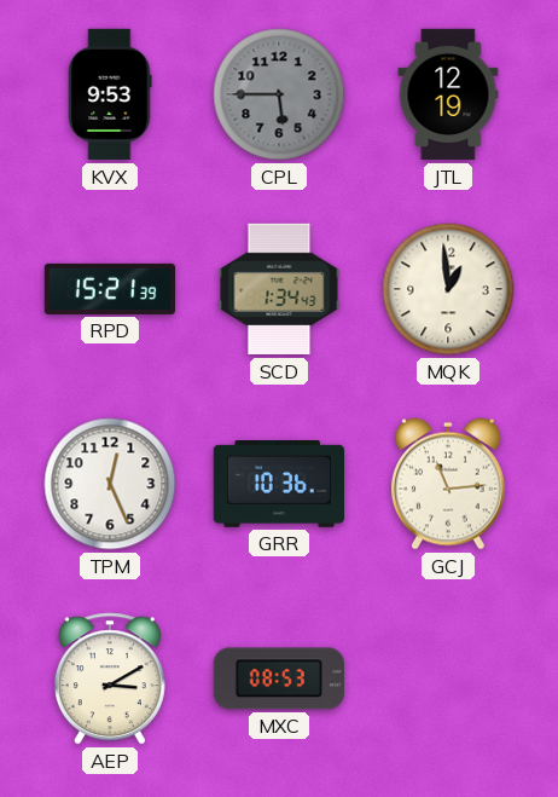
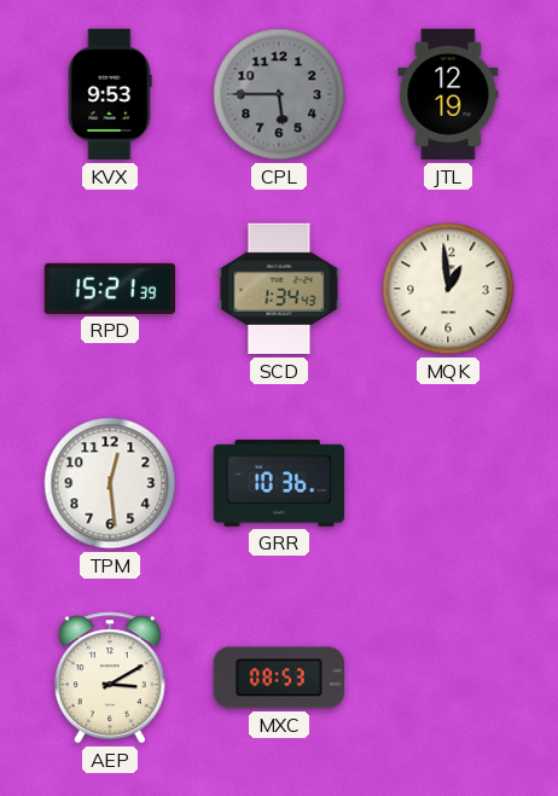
TPM: 12:26 -> 12:29 (110, 483)
GCJ: 11:14 -> none (448, 484)
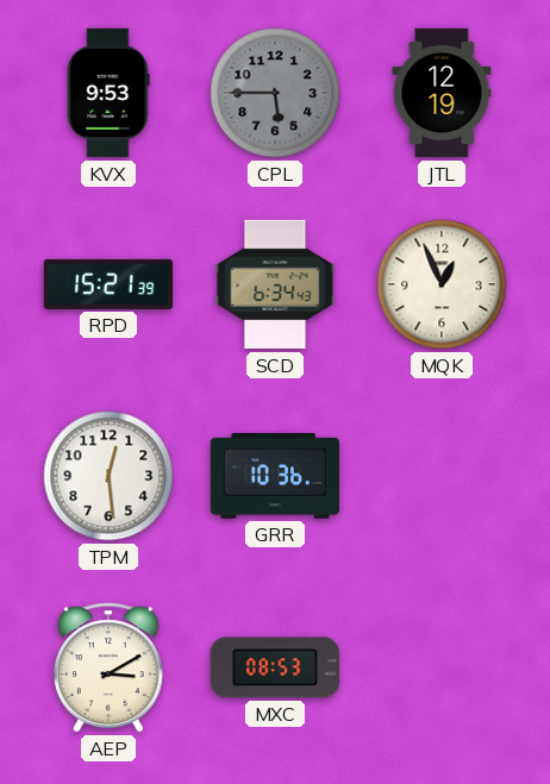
SCD: 1:34 -> 6:34 (275, 284)
MQK: 12:59 -> 12:56 (442, 284)
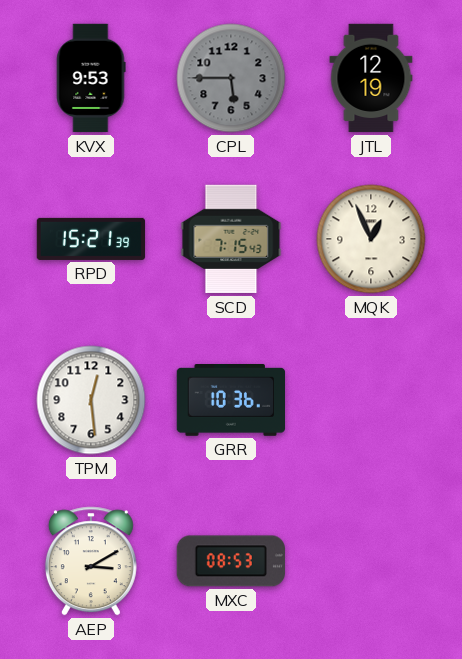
SCD: 6:34 -> 7:15 (231, 239)
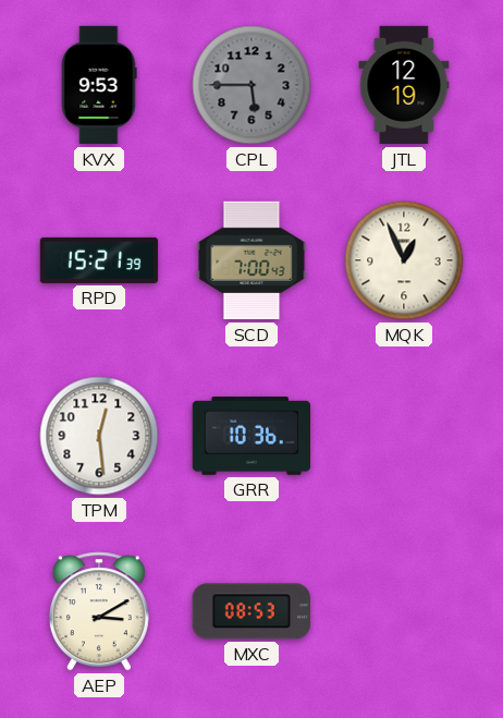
SCD: 7:15 -> 7:00 (251, 260)
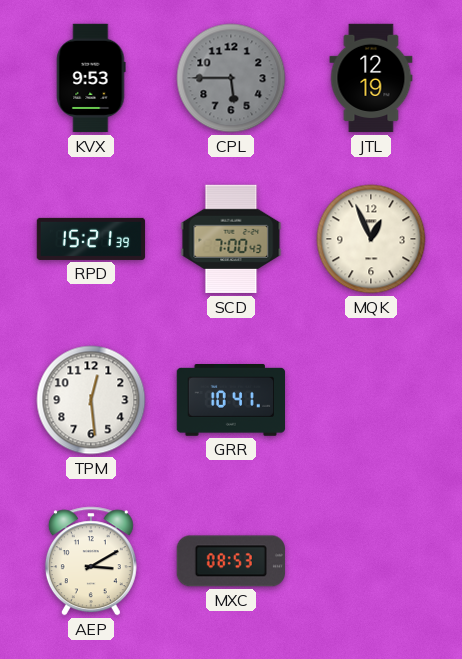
GRR: 10:36 -> 10:41 (231, 401)
